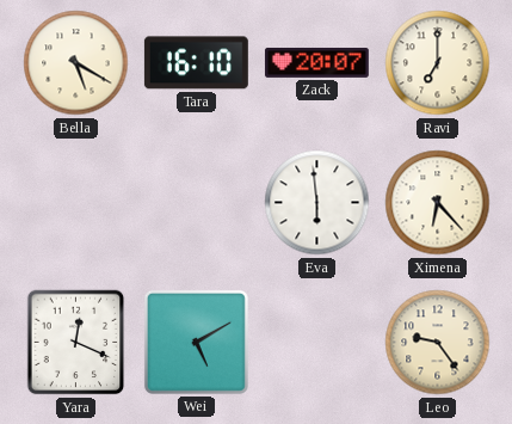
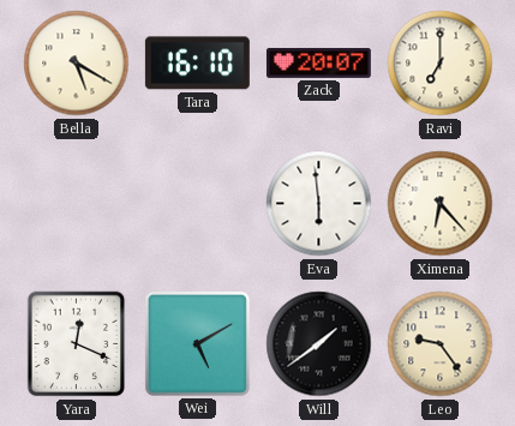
Will: none -> 1:39 (319, 344)
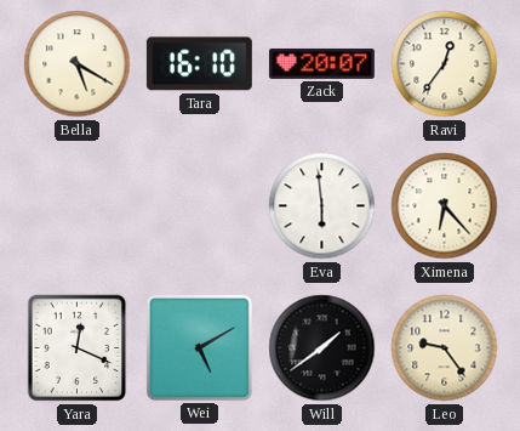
Ravi: 7:00 -> 12:36 (445, 64)
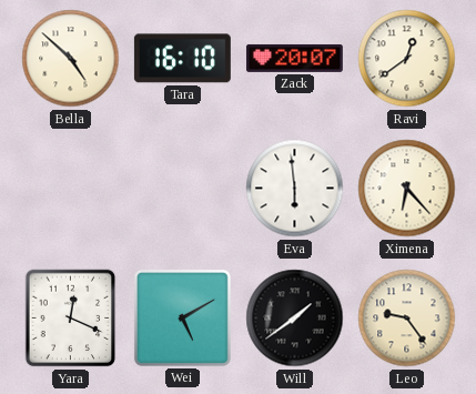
Bella: 5:20 -> 4:52 (71, 59)
Ravi: 12:36 -> 12:39 (407, 59)
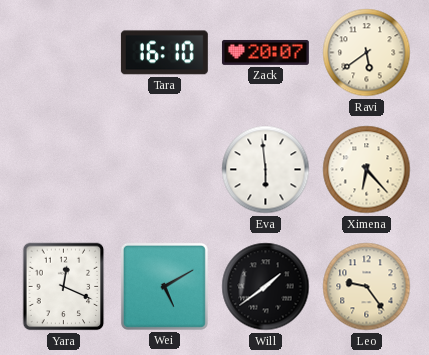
Bella: 4:52 -> none (71, 59)
Ravi: 12:39 -> 5:39 (367, 53)
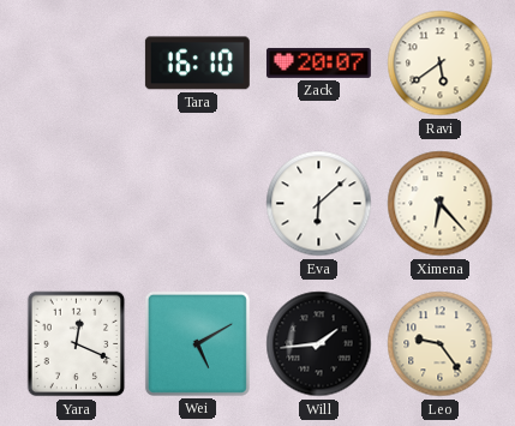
Eva: 5:59 -> 6:08 (319, 204)
Will: 1:39 -> 1:44 (319, 344)
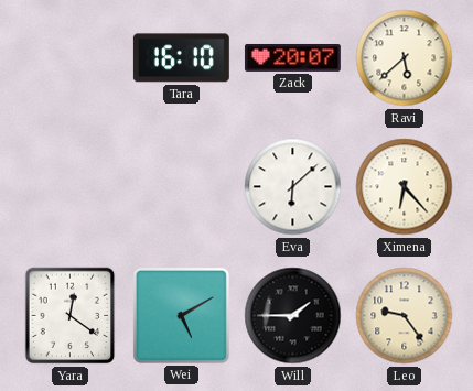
Ravi: 5:39 -> 5:38 (405, 58)
Yara: 12:19 -> 12:21 (71, 316)
Will: 1:44 -> 1:45 (293, 316)
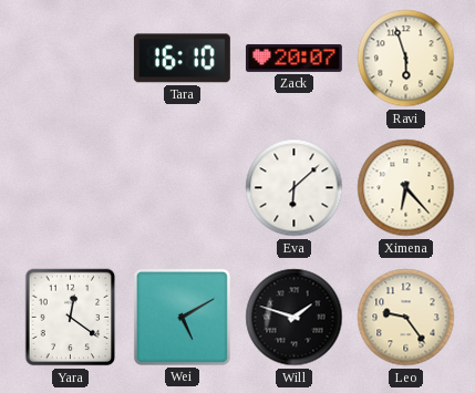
Ravi: 5:38 -> 5:57 (406, 59)
Will: 1:45 -> 1:48 (295, 318)
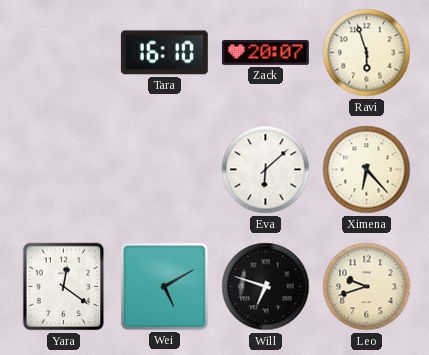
Will: 1:48 -> 6:48 (266, 287)
Leo: 9:24 -> 9:42 (367, 287)
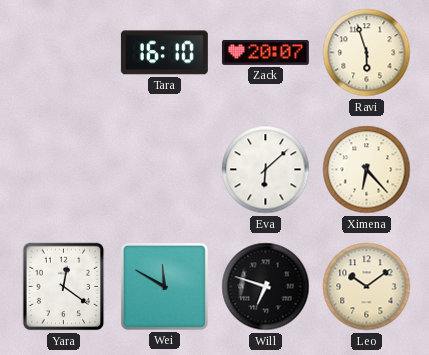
Wei: 5:10 -> 11:50 (164, 286)
Leo: 9:42 -> 10:09 (367, 287)
